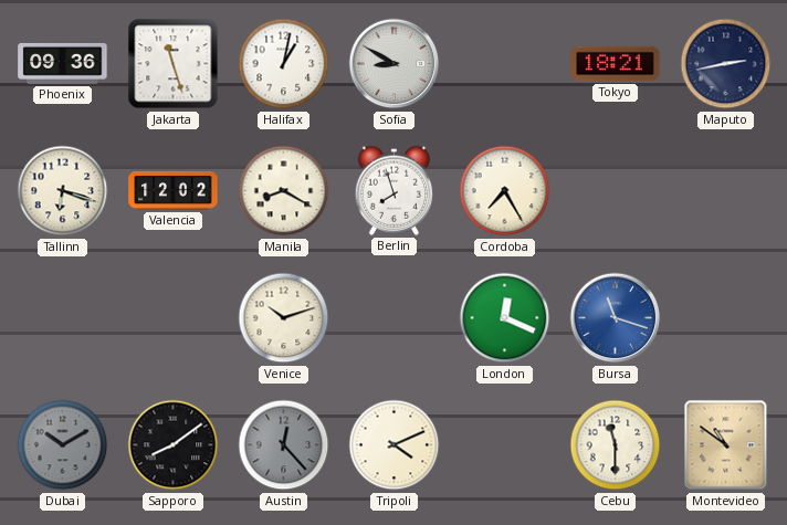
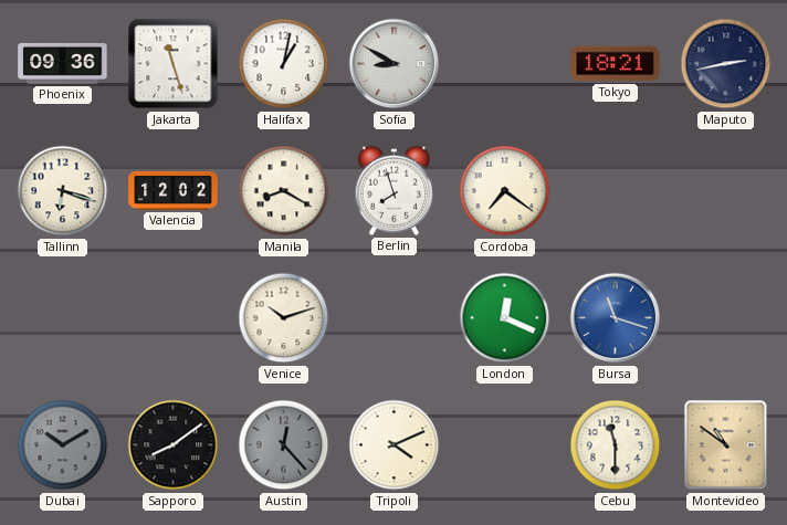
Cordoba: 7:25 -> 7:21 (505, 191)
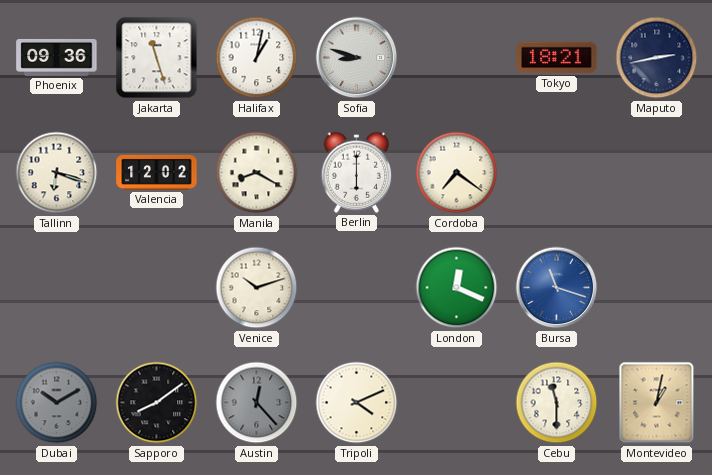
Sofia: 8:50 -> 8:48 (357, 58)
Berlin: 7:57 -> 6:00 (357, 172)
Montevideo: 10:51 -> 1:02 (657, 403)
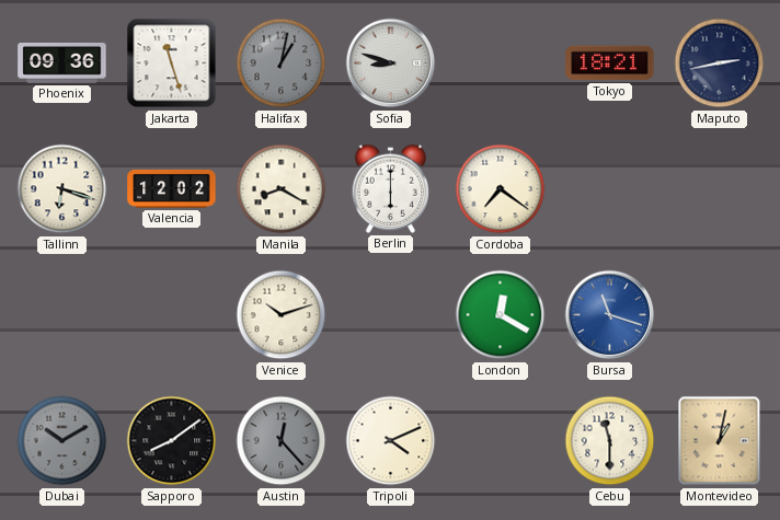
Halifax dial: white -> grey (282, 63)
London: 12:19 -> 12:20 (501, 315)
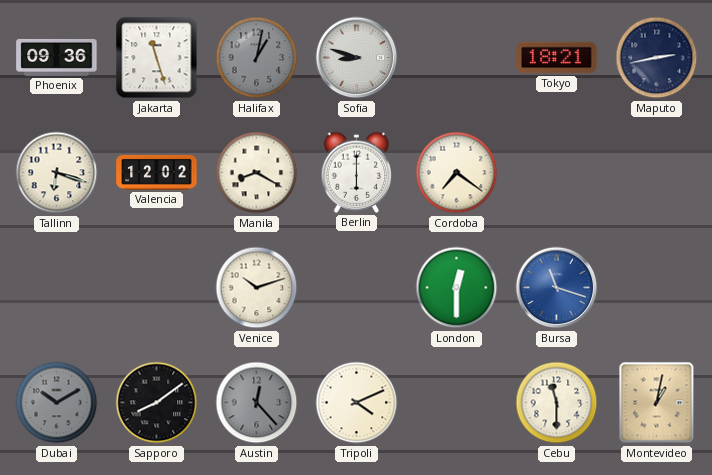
London: 12:20 -> 12:30 (457, 288)
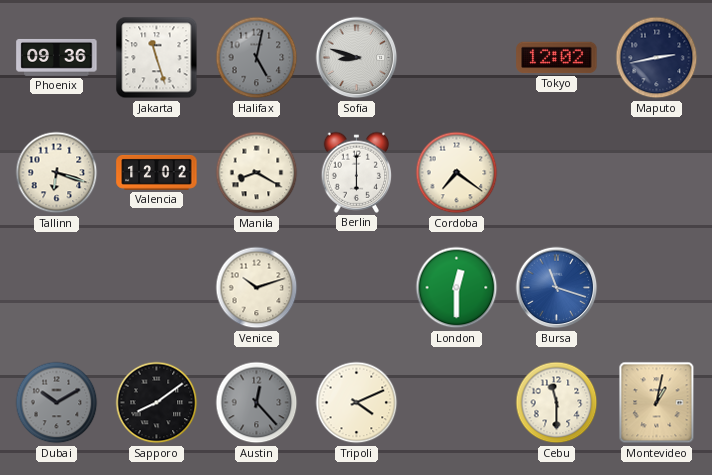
Halifax: 1:02 -> 5:02 (257, 58)
Tokyo: 18:21 -> 12:02 (557, 58)
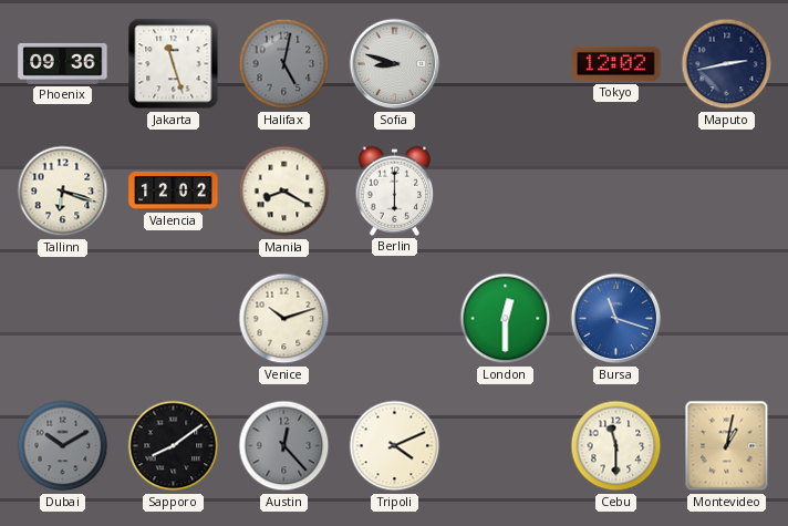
Cordoba: 7:21 -> none (457, 173)
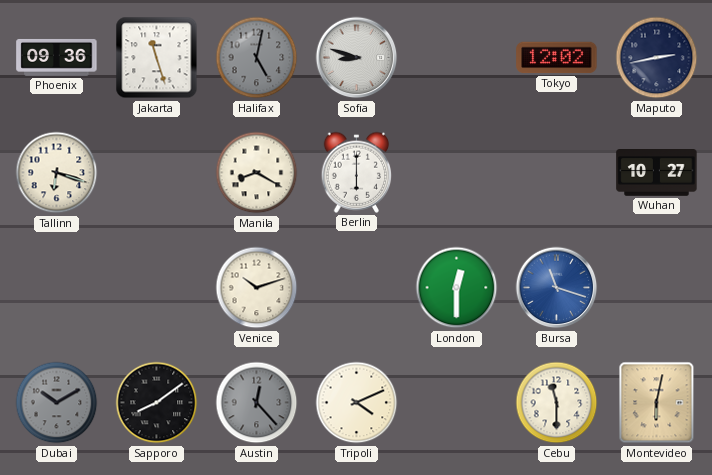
Valencia: 12:02 -> none (174, 190)
Wuhan: none -> 10:27 (657, 173)
Montevideo: 1:02 -> 6:02 (657, 403)
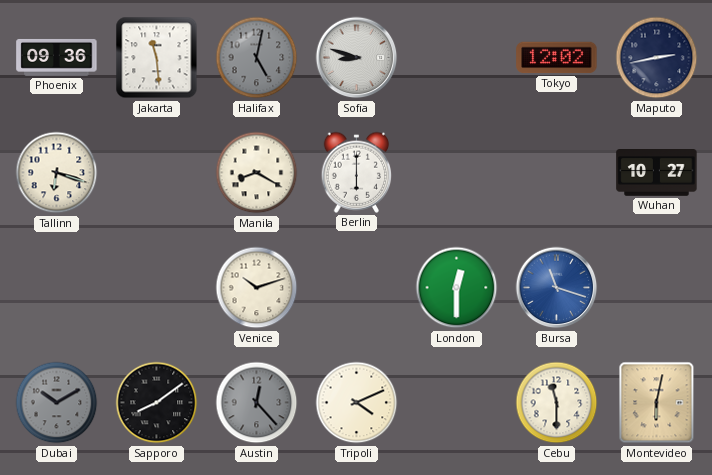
Jakarta: 11:27 -> 11:29 (157, 58)
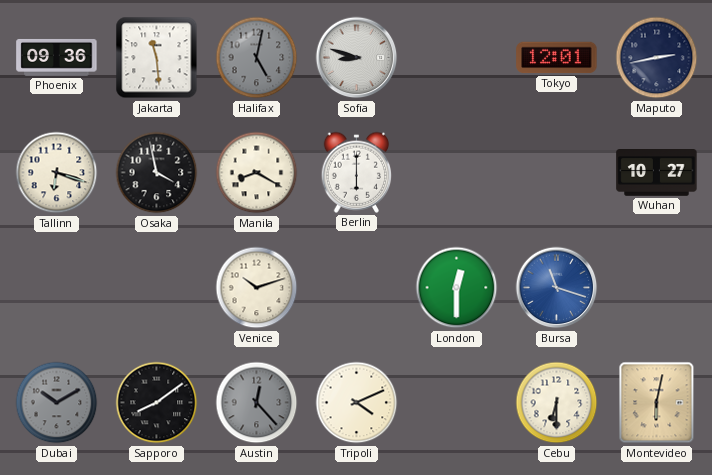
Tokyo: 12:02 -> 12:01 (557, 58)
Osaka: none -> 3:58 (157, 173)
Cebu: 11:30 -> 6:30 (557, 403)
